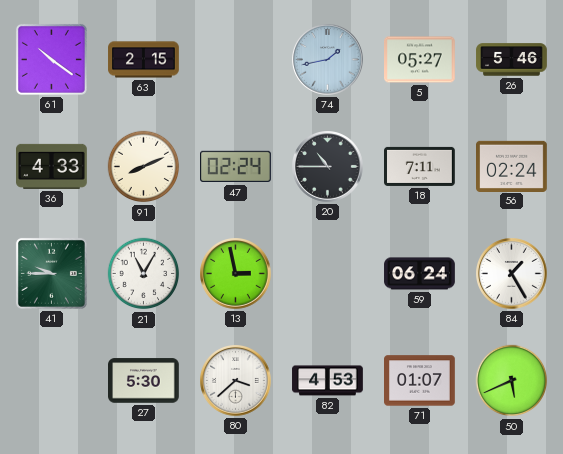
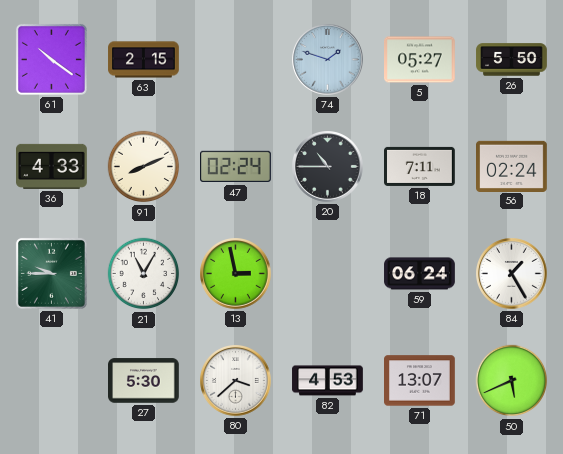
74: 1:43 -> 1:48 (328, 60)
26: 5:46 -> 5:50 (512, 60)
71: 01:07 -> 13:07 (420, 381)
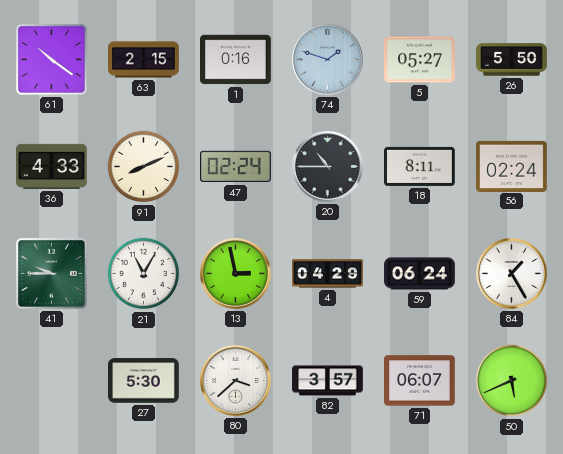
1: none -> 0:16 (236, 60)
18: 7:11 -> 8:11 (420, 166)
4: none -> 04:29 (328, 274)
82: 4:53 -> 3:57 (328, 381)
71: 13:07 -> 06:07 (420, 381)
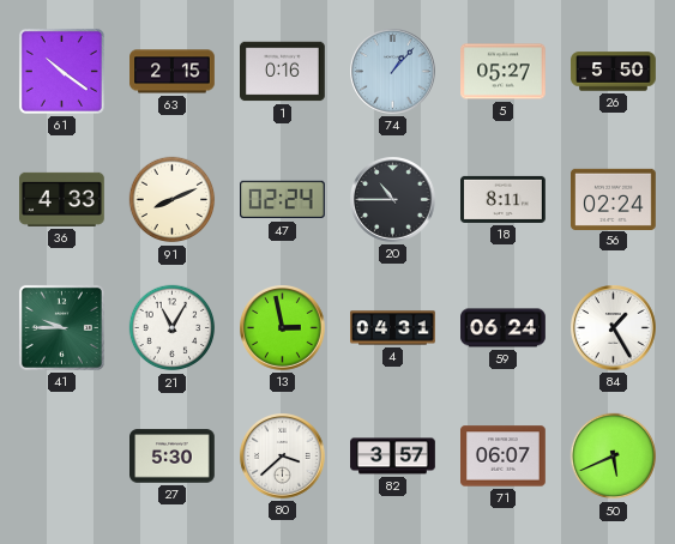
74: 1:48 -> 1:07 (393, 72)
4: 04:29 -> 04:31 (393, 328)
